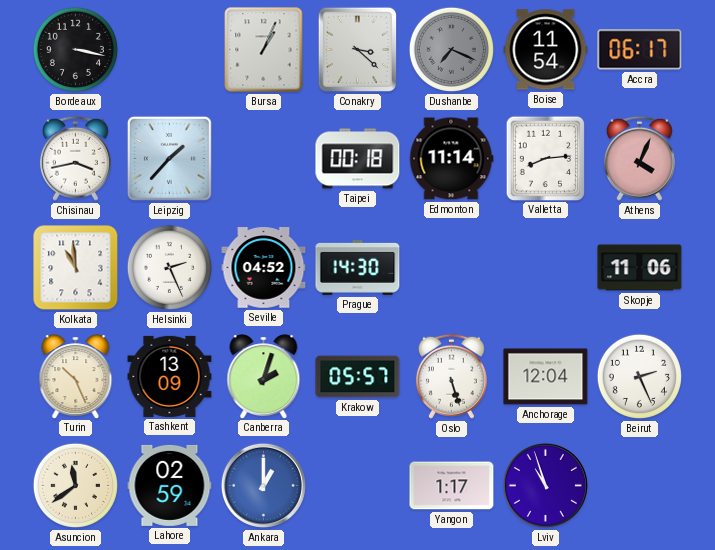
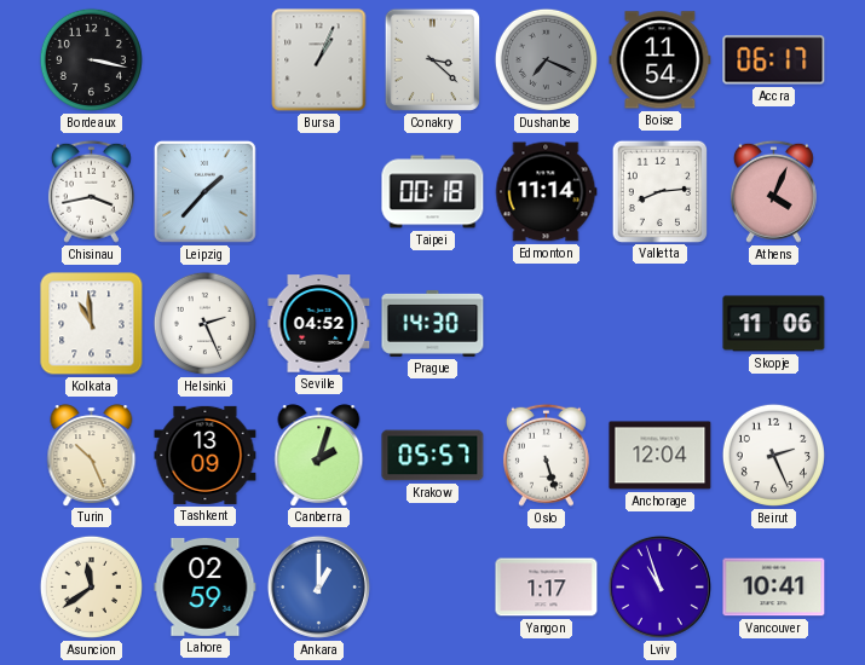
Vancouver: none -> 10:41 (774, 588)
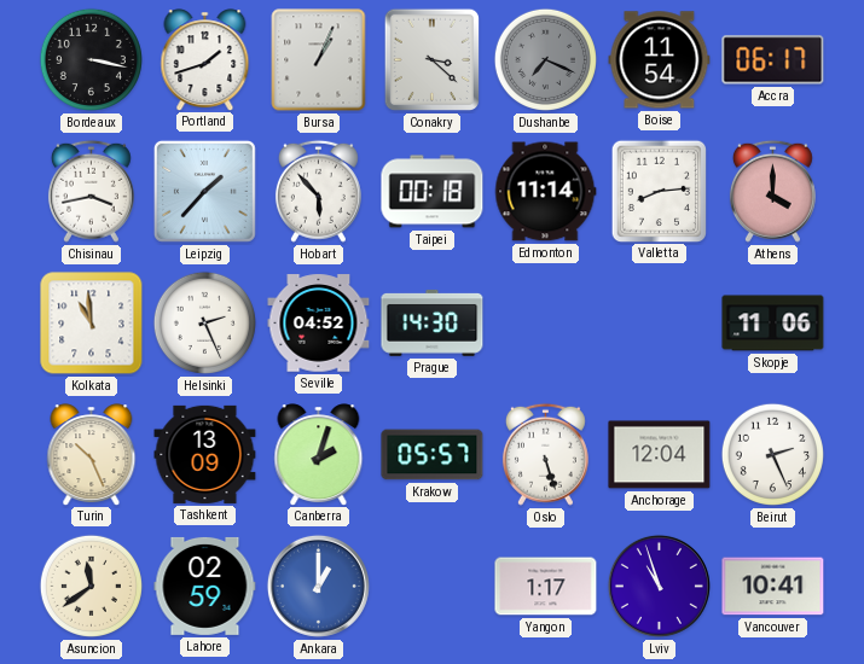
Portland: none -> 1:42 (205, 59)
Hobart: none -> 5:53 (318, 191)
Athens: 4:04 -> 4:00 (772, 191)
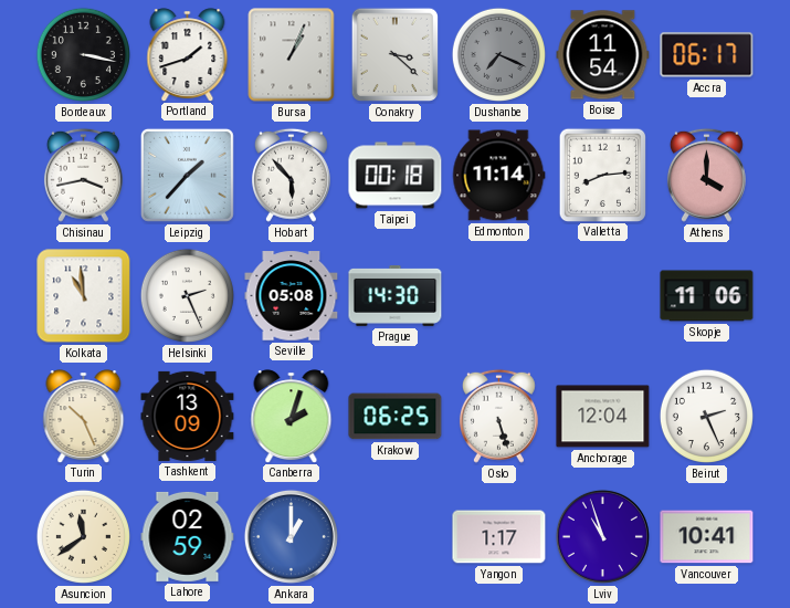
Seville: 04:52 -> 05:08 (292, 296)
Krakow: 05:57 -> 06:25 (396, 417)
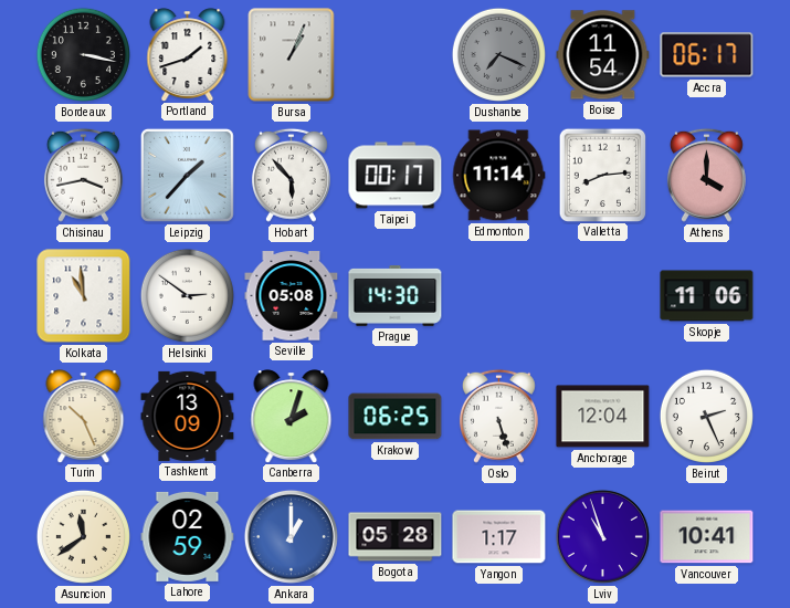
Conakry: 3:22 -> none (394, 55)
Taipei: 00:18 -> 00:17 (396, 176)
Helsinki: 2:26 -> 2:51 (187, 295)
Bogota: none -> 05:28 (396, 537)
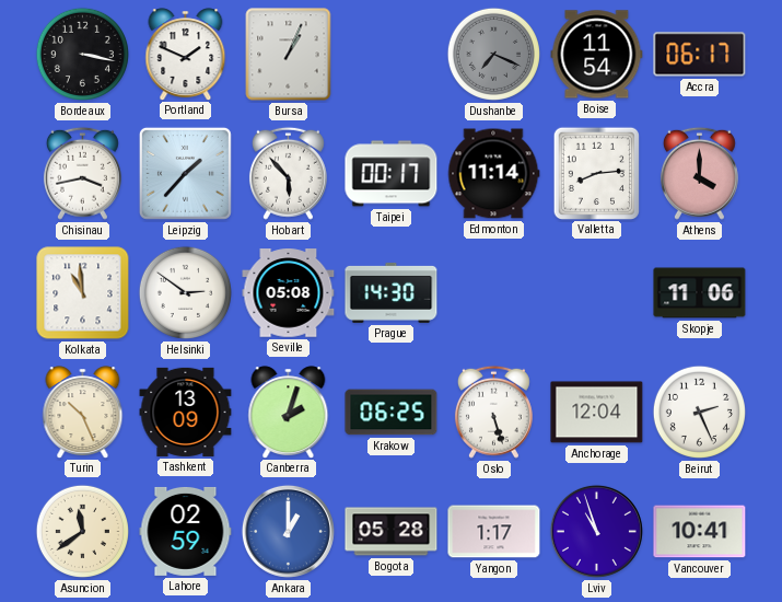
Portland: 1:42 -> 1:49 (186, 54)
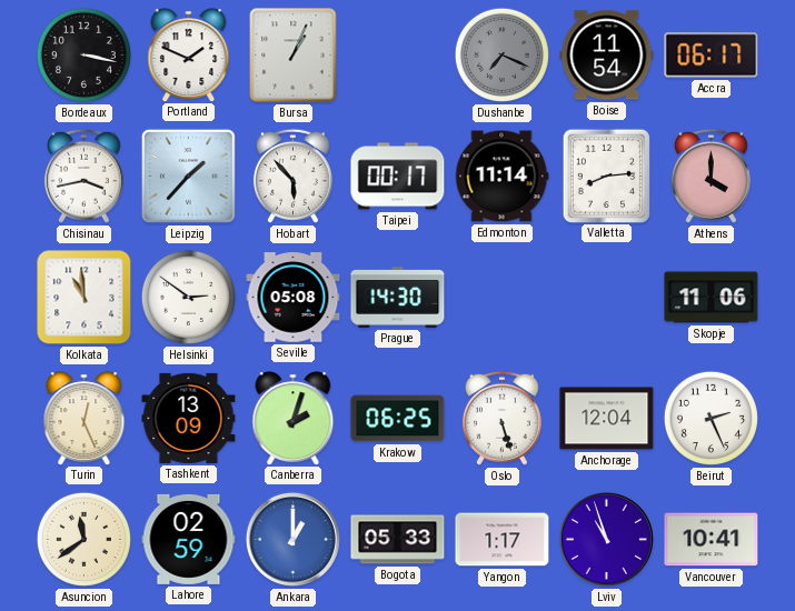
Turin: 10:26 -> 12:26 (85, 418)
Bogota: 05:28 -> 05:33 (398, 540)
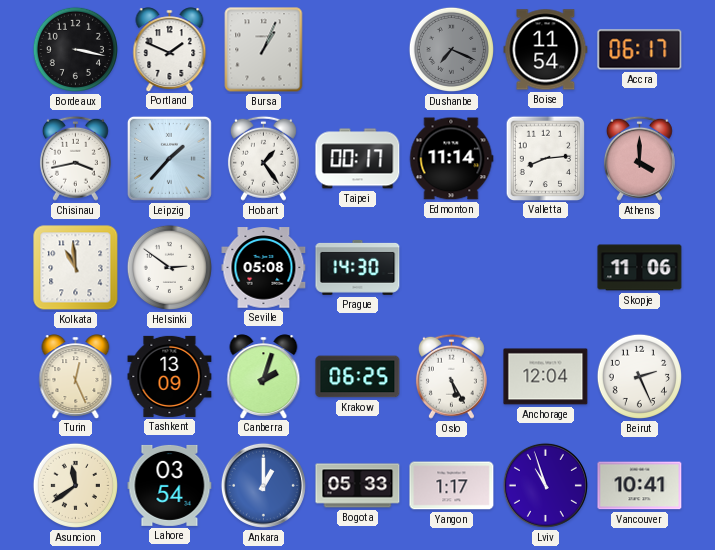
Hobart: 5:53 -> 1:24 (263, 158)
Oslo: 5:27 -> 5:25 (451, 376)
Lahore: 02:59 -> 03:54 (170, 485)
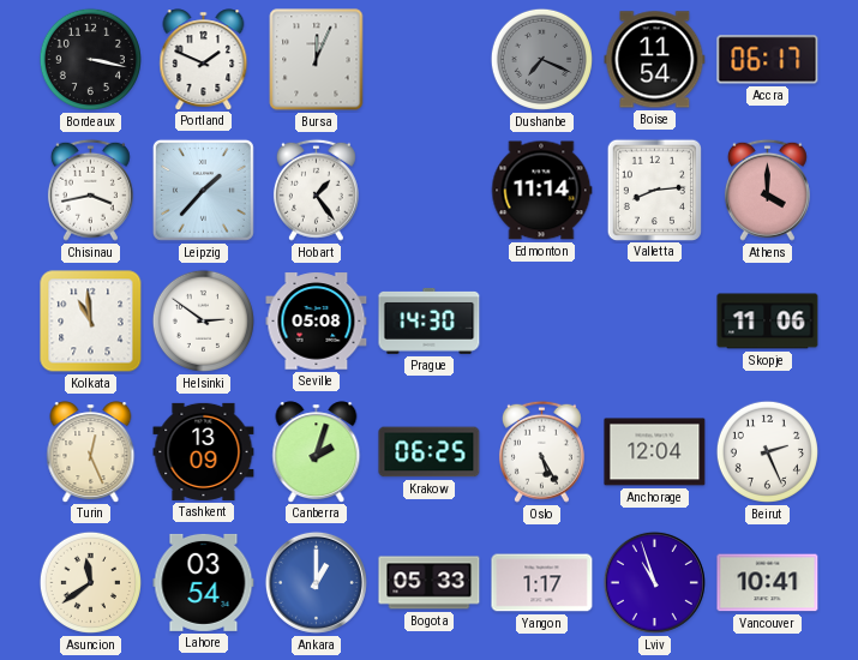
Bursa: 1:04 -> 12:04 (317, 60)
Taipei: 00:17 -> none (358, 159)
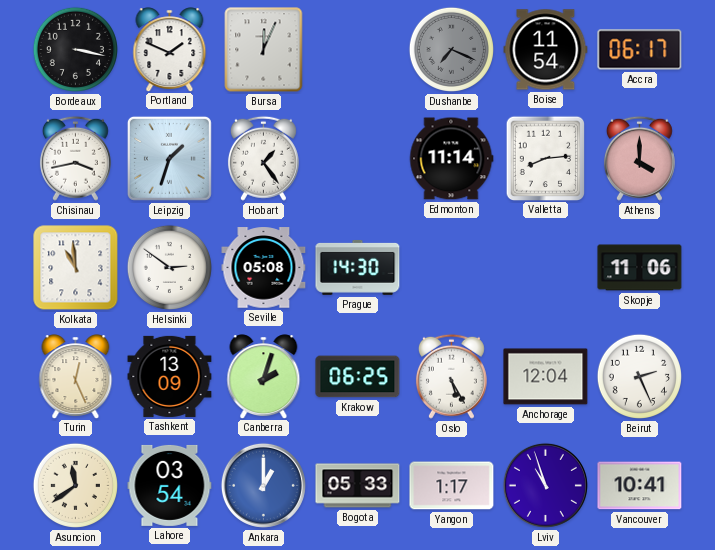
Leipzig: 1:37 -> 1:33 (169, 158)
